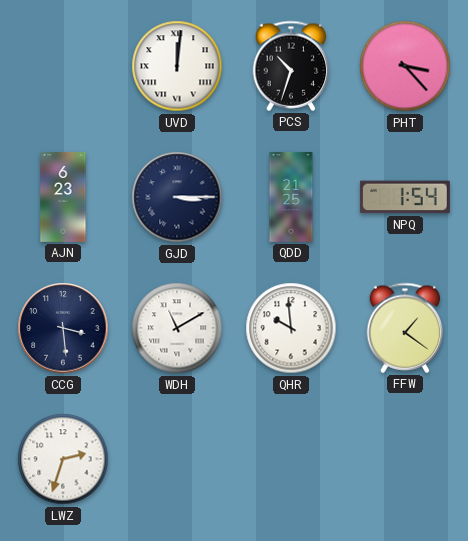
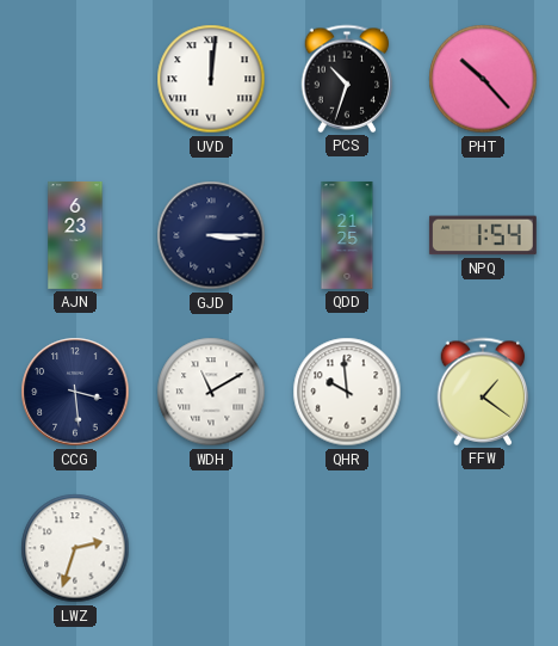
PHT: 3:23 -> 10:23 (483, 79)
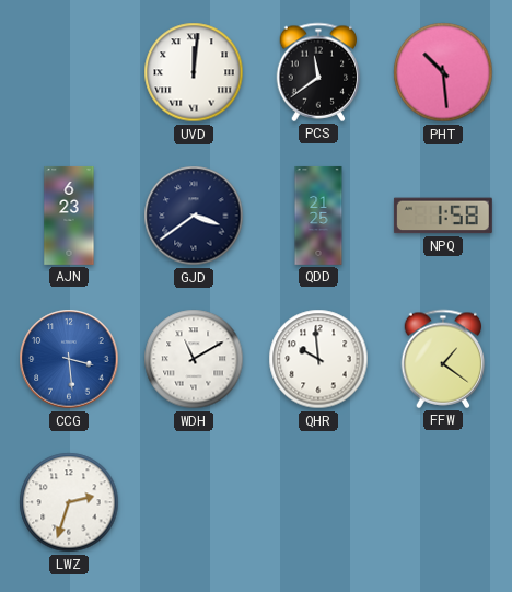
PCS: 10:33 -> 11:39 (318, 72)
PHT: 10:23 -> 10:29 (443, 72)
GJD: 3:15 -> 3:39 (194, 216)
NPQ: 1:54 -> 1:58 (443, 216)
CCG dial: navy -> blue (69, 359)
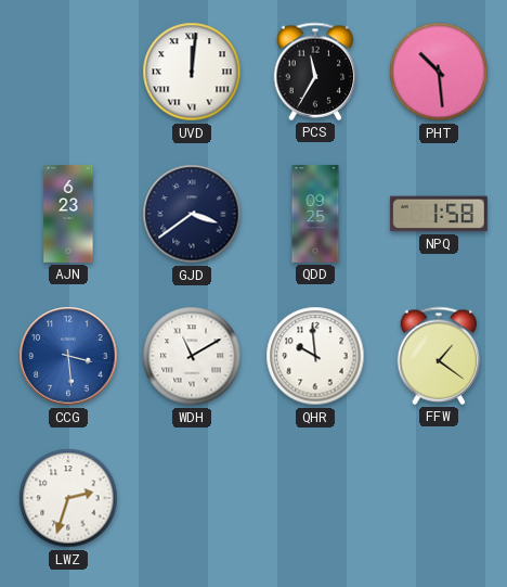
PCS: 11:39 -> 11:35 (315, 72)
QDD: 21:25 -> 09:25 (315, 214)
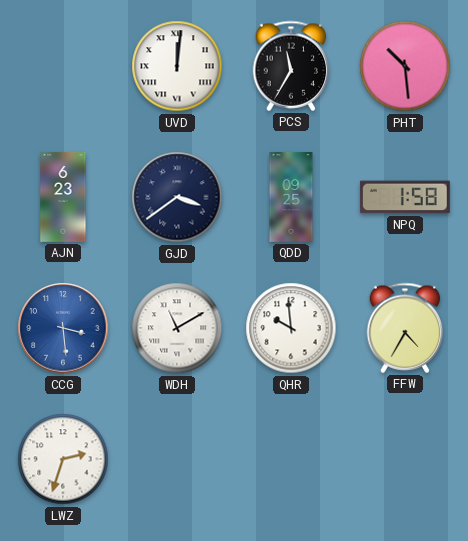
FFW: 1:21 -> 4:35 (405, 328)
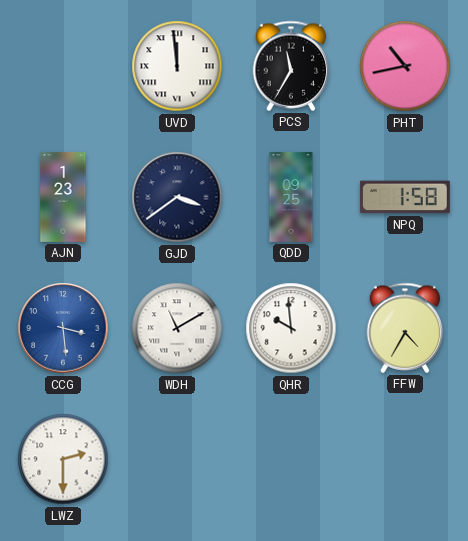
UVD: 12:01 -> 11:59 (177, 66)
PHT: 10:29 -> 10:43 (405, 66)
AJN: 6:23 -> 1:23 (63, 197)
LWZ: 2:33 -> 2:30 (63, 459)
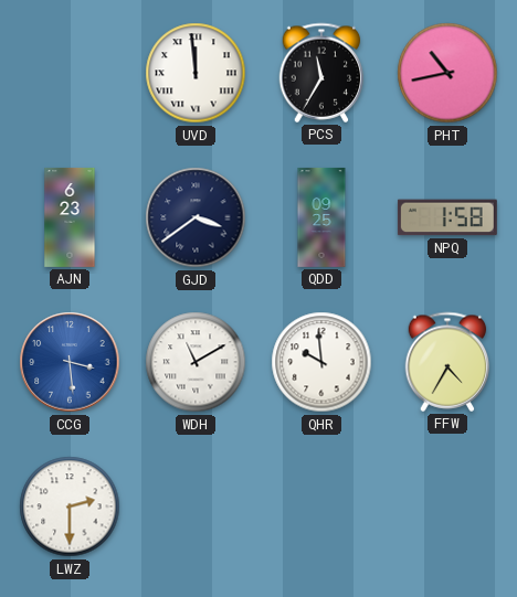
AJN: 1:23 -> 6:23 (70, 217)
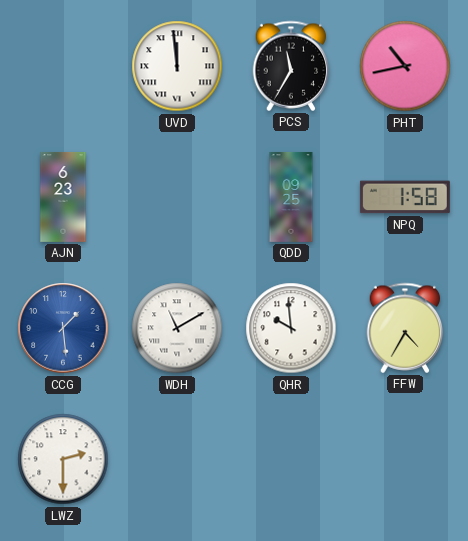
GJD: 3:39 -> none (196, 217)
CCG: 3:29 -> 1:29 (63, 328)
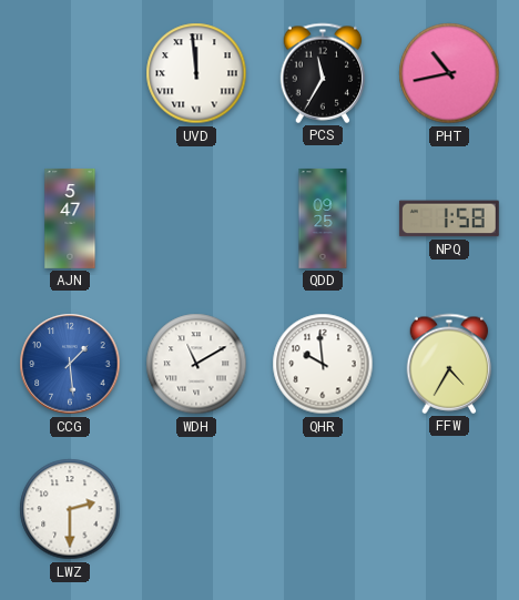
AJN: 6:23 -> 5:47 (70, 218)
